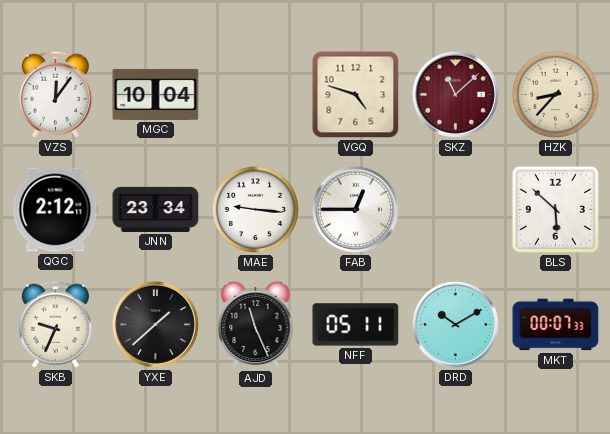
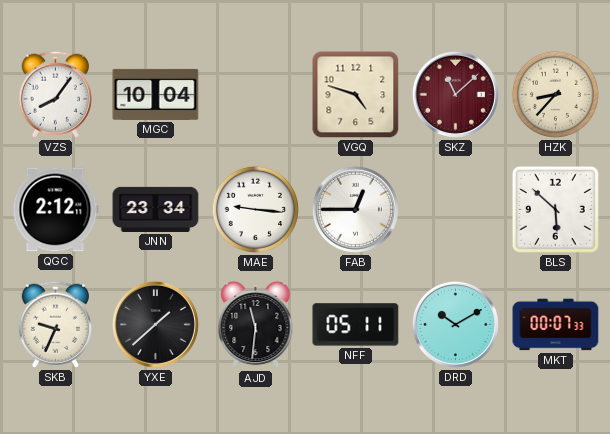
VZS: 12:06 -> 8:06 (55, 94)
AJD: 11:26 -> 11:31 (256, 325)
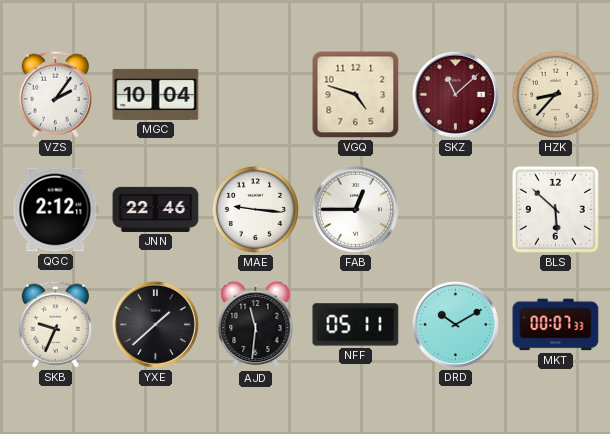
VZS: 8:06 -> 2:06 (55, 94)
JNN: 23:34 -> 22:46 (156, 209)
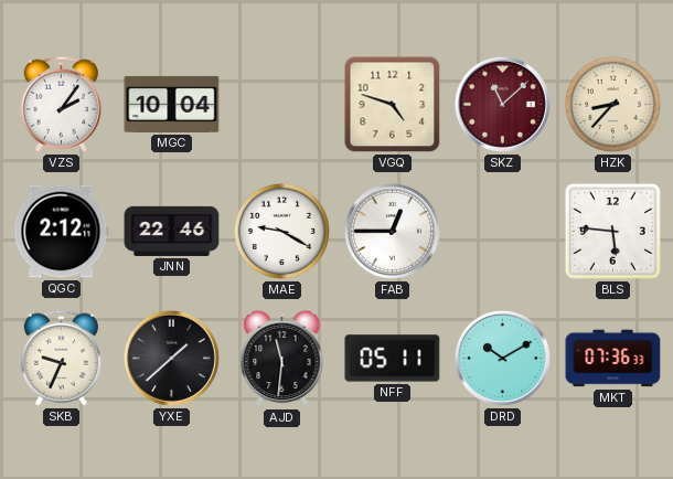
MAE: 9:16 -> 9:20 (281, 231)
BLS: 5:52 -> 5:46 (612, 231)
MKT: 00:07 -> 07:36 (613, 359)
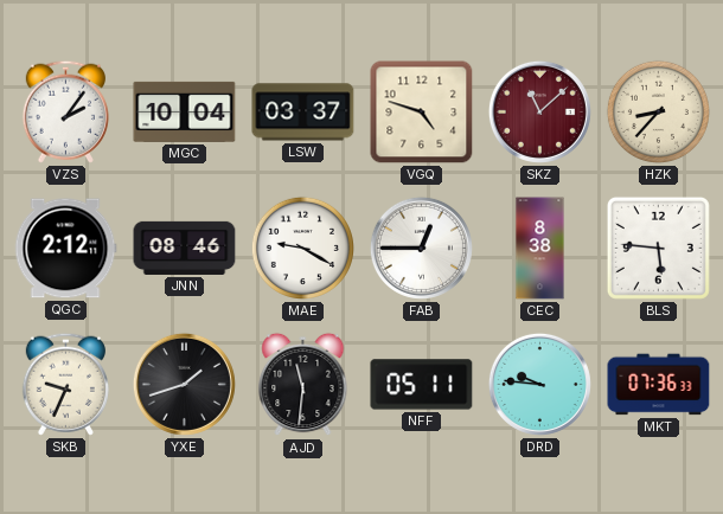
LSW: none -> 03:37 (303, 113)
JNN: 22:46 -> 08:46 (185, 248)
CEC: none -> 8:38 (540, 249)
YXE: 1:38 -> 1:42 (184, 384)
DRD: 10:10 -> 9:46 (539, 384)
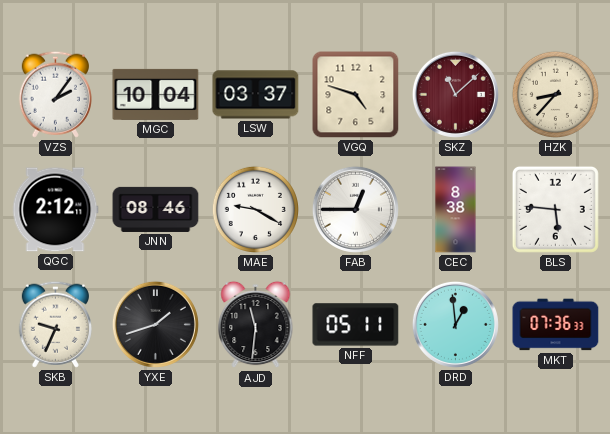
DRD: 9:46 -> 12:59 (455, 324)
